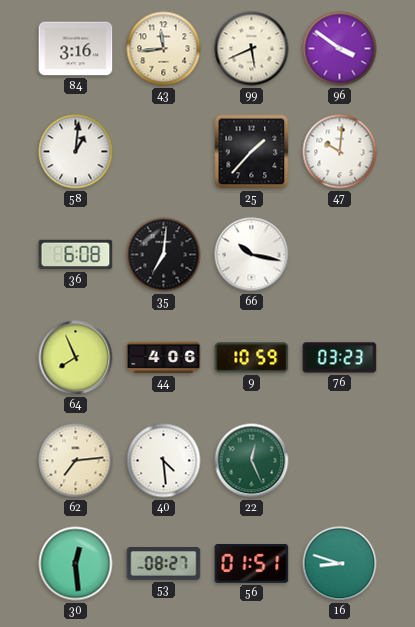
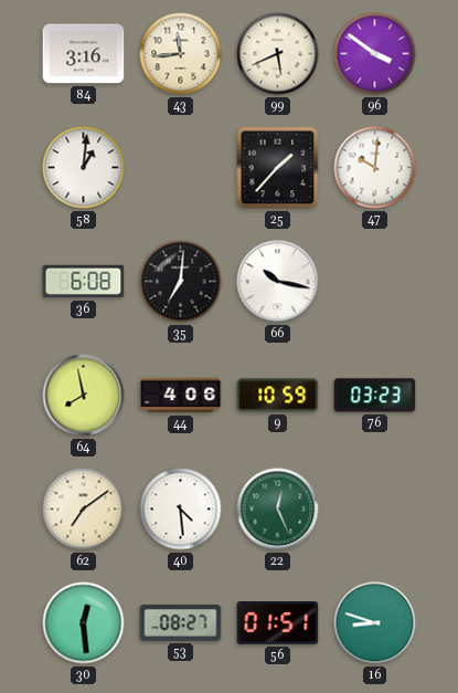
64: 7:56 -> 7:58 (84, 396)
62: 7:14 -> 7:09 (84, 510)
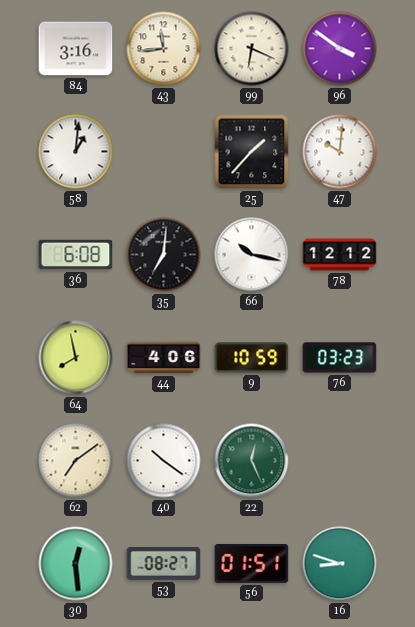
99: 5:41 -> 6:19 (252, 49)
78: none -> 12:12 (340, 255)
40: 4:29 -> 10:21 (164, 461)
